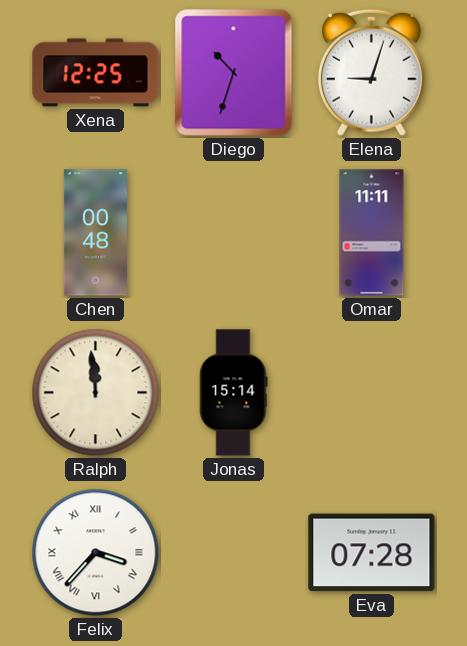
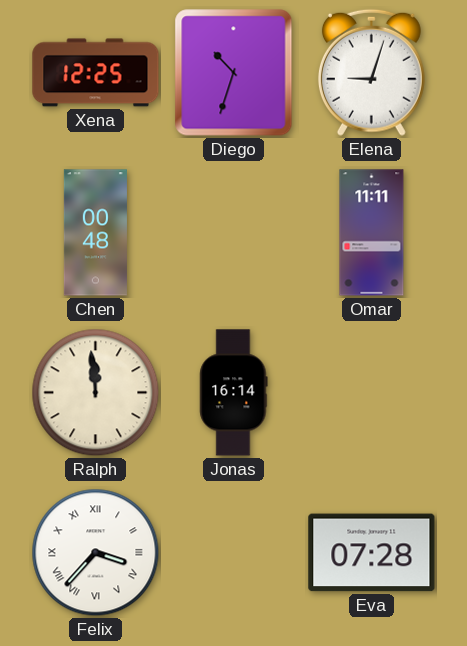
Jonas: 15:14 -> 16:14 (234, 393)
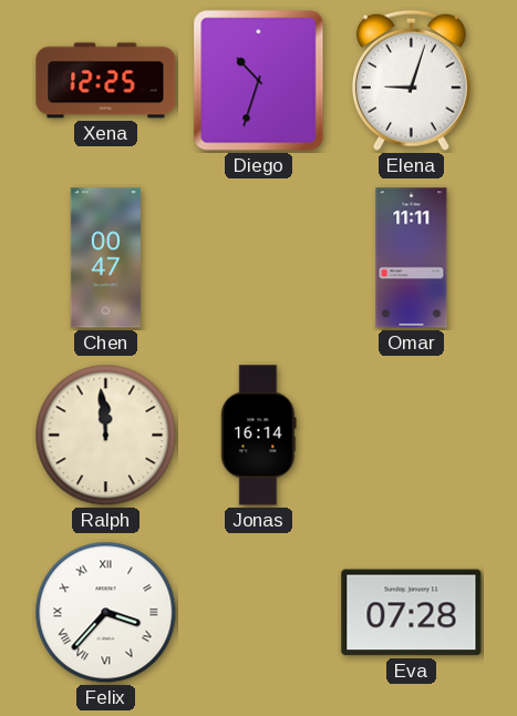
Chen: 00:48 -> 00:47 (105, 258)
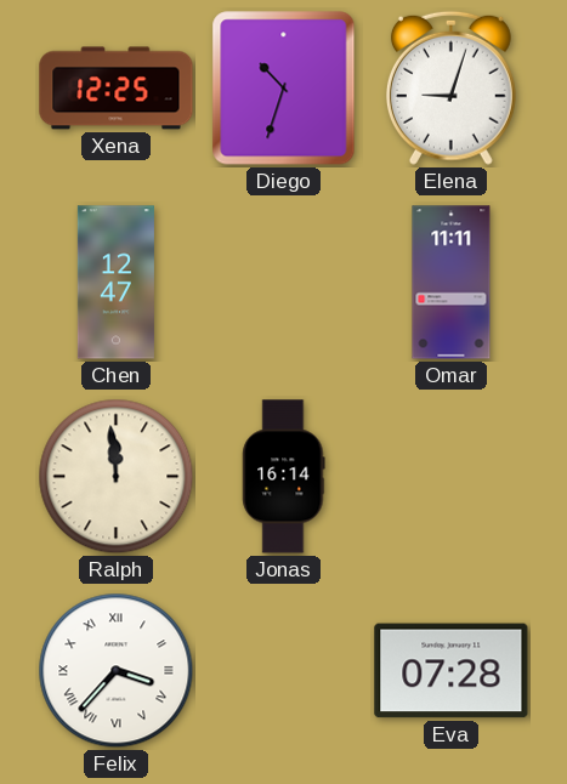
Chen: 00:47 -> 12:47 (115, 283)
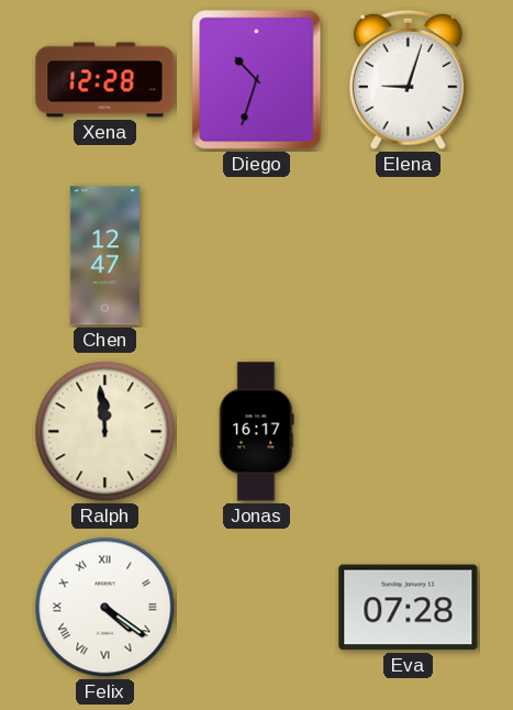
Xena: 12:25 -> 12:28 (105, 80)
Omar: 11:11 -> none (452, 283)
Jonas: 16:14 -> 16:17 (257, 432)
Felix: 3:37 -> 4:21 (105, 608)
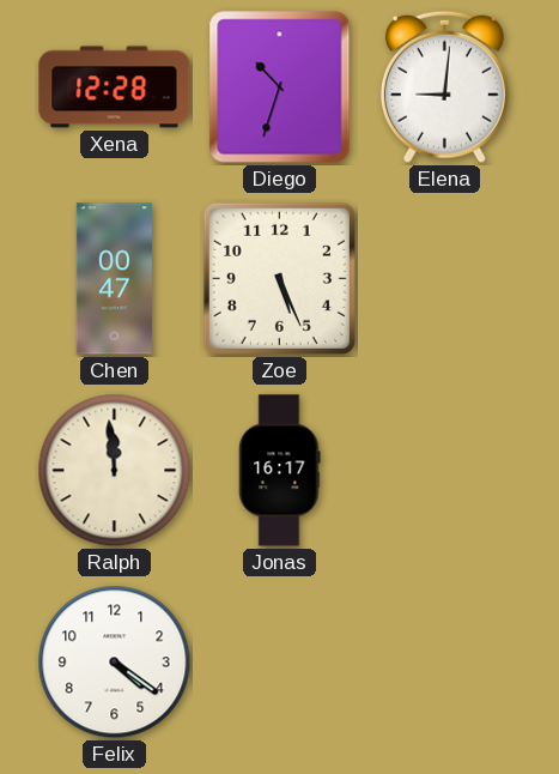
Elena: 9:03 -> 9:01 (444, 86)
Chen: 12:47 -> 00:47 (114, 279)
Zoe: none -> 5:26 (279, 278)
Felix numerals: Roman -> Arabic (115, 663)
Eva: 07:28 -> none (409, 608)
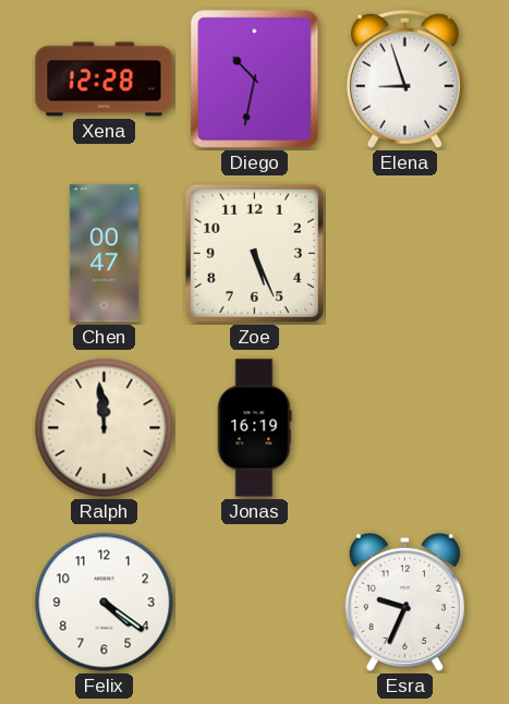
Diego: 10:33 -> 10:32 (255, 80)
Elena: 9:01 -> 8:57 (404, 78)
Jonas: 16:17 -> 16:19 (255, 428)
Esra: none -> 9:34 (404, 602)
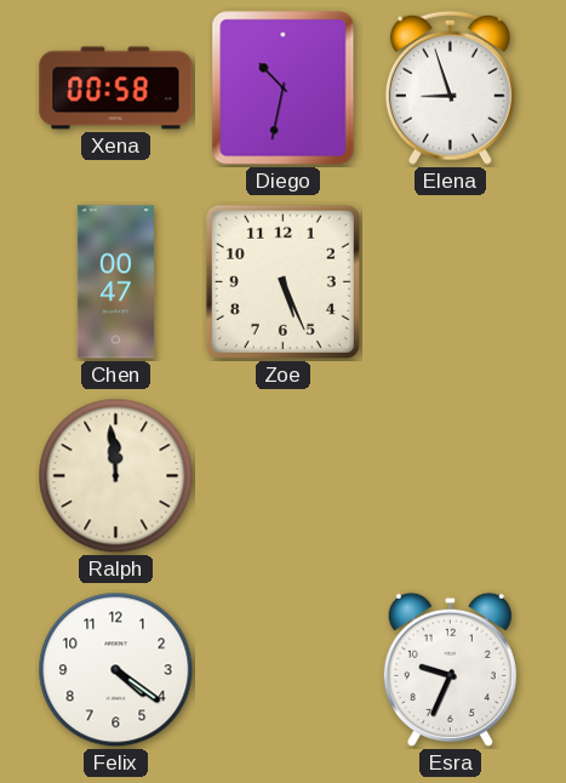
Xena: 12:28 -> 00:58 (116, 88)
Jonas: 16:19 -> none (255, 428)
